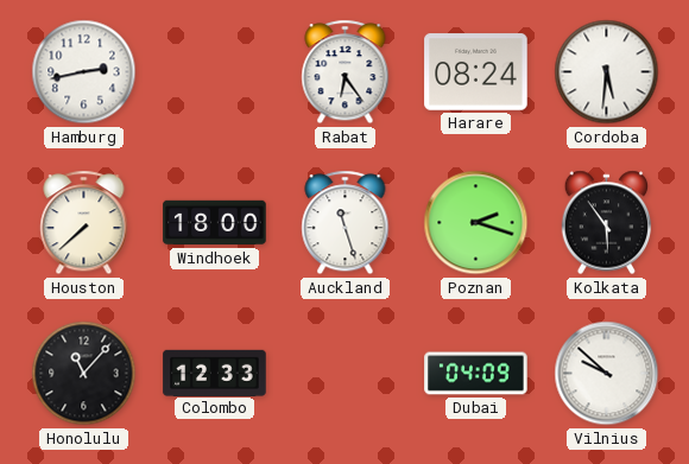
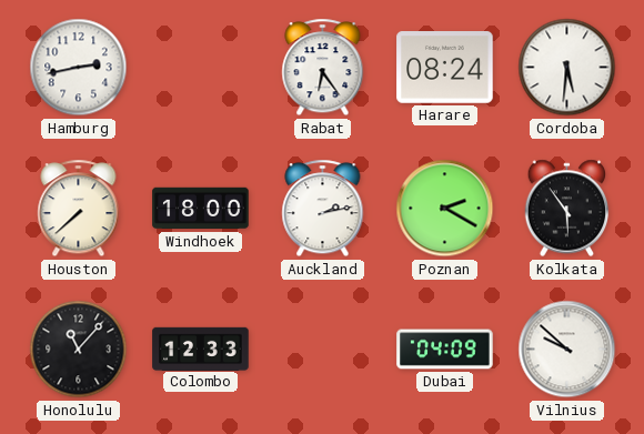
Auckland: 11:27 -> 2:13 (323, 209)
Poznan: 2:18 -> 2:20 (445, 209)
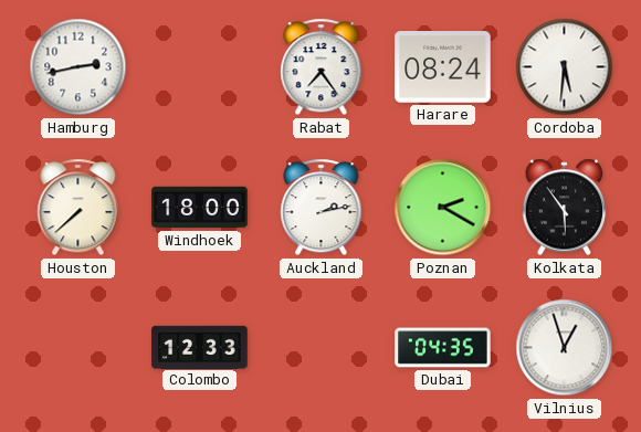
Rabat: 6:24 -> 7:24 (322, 67)
Honolulu: 11:07 -> none (79, 350)
Dubai: 04:09 -> 04:35 (443, 348)
Vilnius: 9:52 -> 12:57 (565, 348)
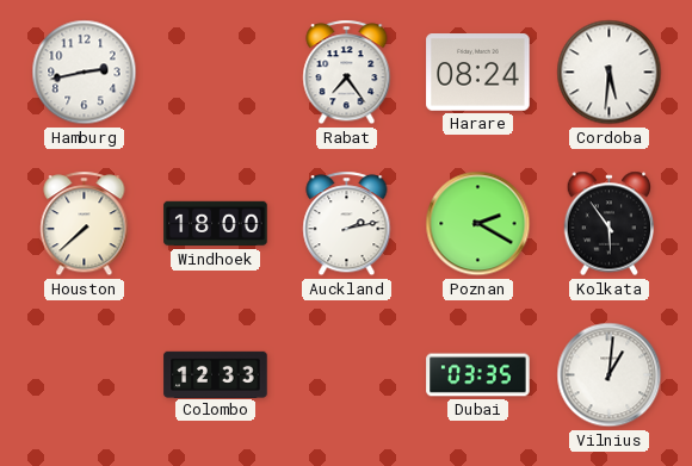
Dubai: 04:35 -> 03:35 (478, 375)
Vilnius: 12:57 -> 1:01 (610, 375)
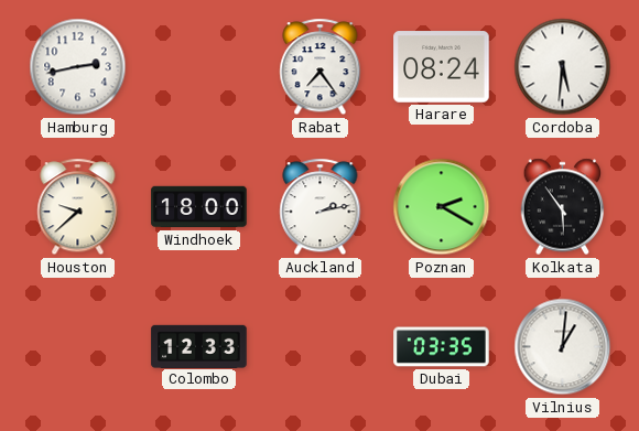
Houston: 7:38 -> 9:38 (78, 207)
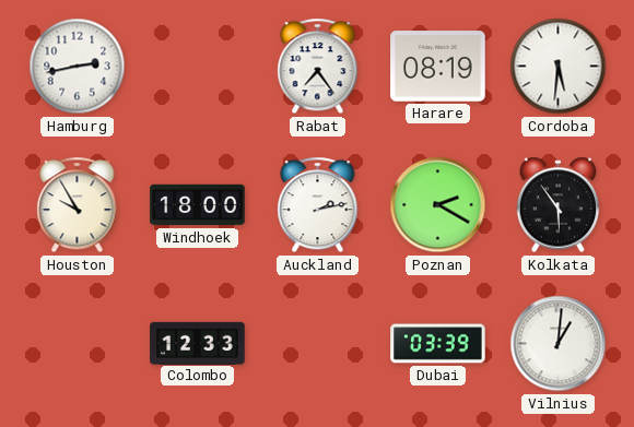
Harare: 08:24 -> 08:19 (438, 67)
Houston: 9:38 -> 9:55 (78, 205)
Dubai: 03:35 -> 03:39 (438, 344)
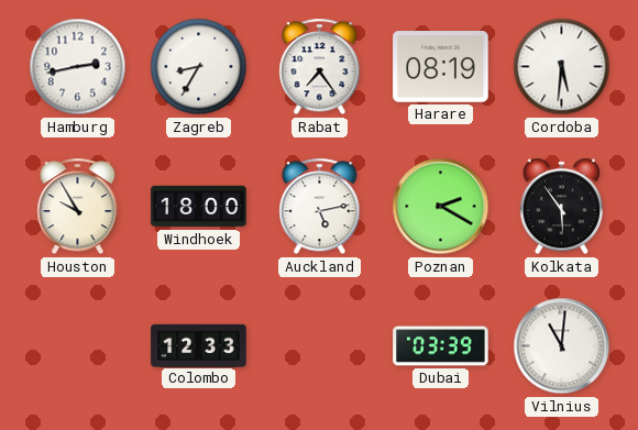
Zagreb: none -> 8:35 (199, 67)
Auckland: 2:13 -> 5:13 (320, 207)
Vilnius: 1:01 -> 11:01 (562, 346)
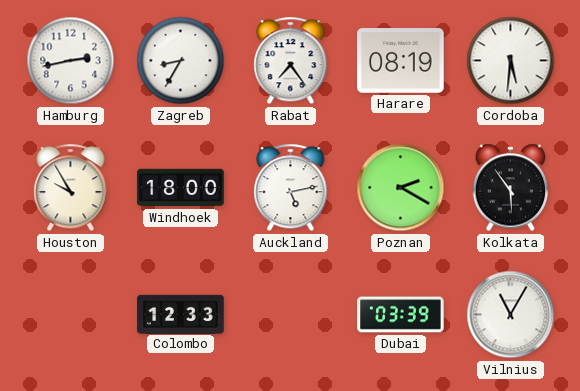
Vilnius: 11:01 -> 11:05 (511, 315)
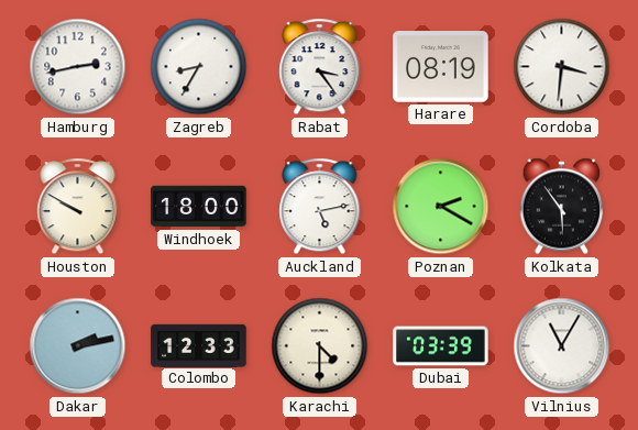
Rabat: 7:24 -> 3:24 (320, 67)
Cordoba: 5:31 -> 3:31 (562, 67)
Houston: 9:55 -> 9:50 (78, 207)
Dakar: none -> 2:13 (78, 346)
Karachi: none -> 4:30 (320, 346)
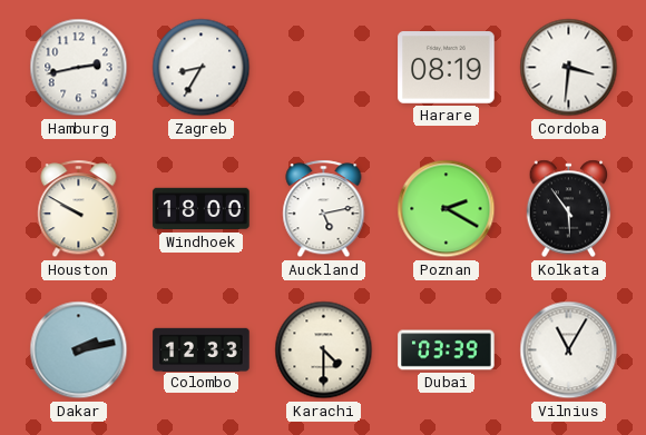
Rabat: 3:24 -> none (320, 67)
